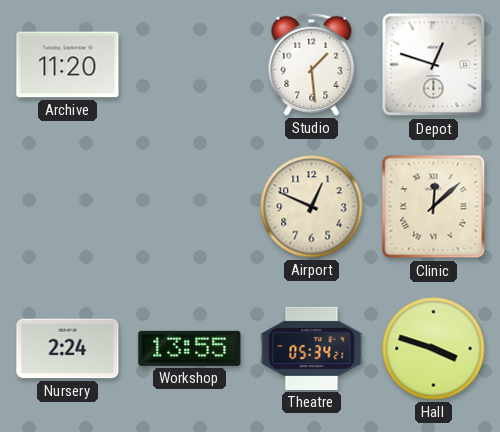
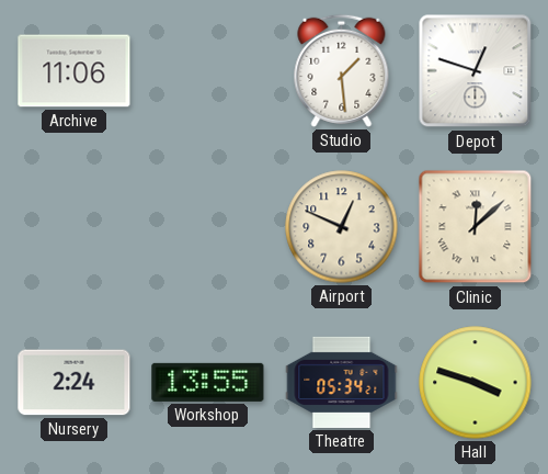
Archive: 11:20 -> 11:06 (75, 71)
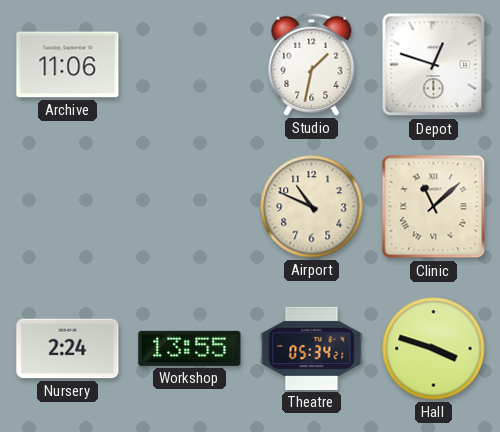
Studio: 1:29 -> 1:32 (312, 64)
Airport: 12:49 -> 10:49 (312, 207)
Clinic: 12:08 -> 11:08 (434, 207)
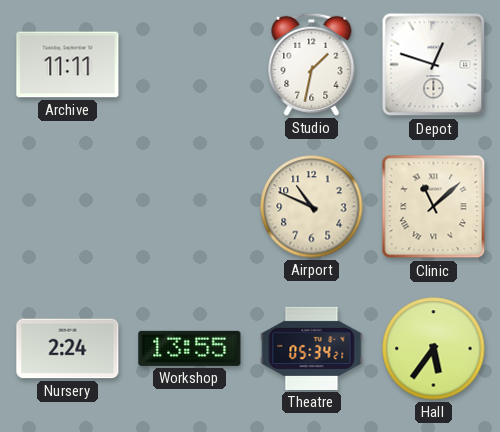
Archive: 11:06 -> 11:11 (68, 65)
Hall: 3:48 -> 5:36 (434, 349)
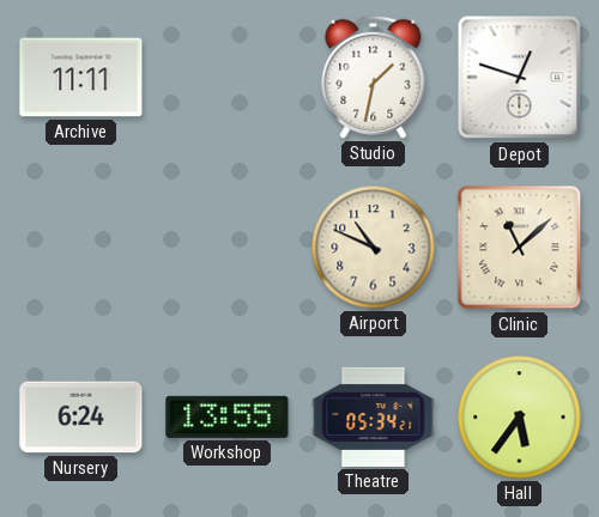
Nursery: 2:24 -> 6:24 (81, 418)
